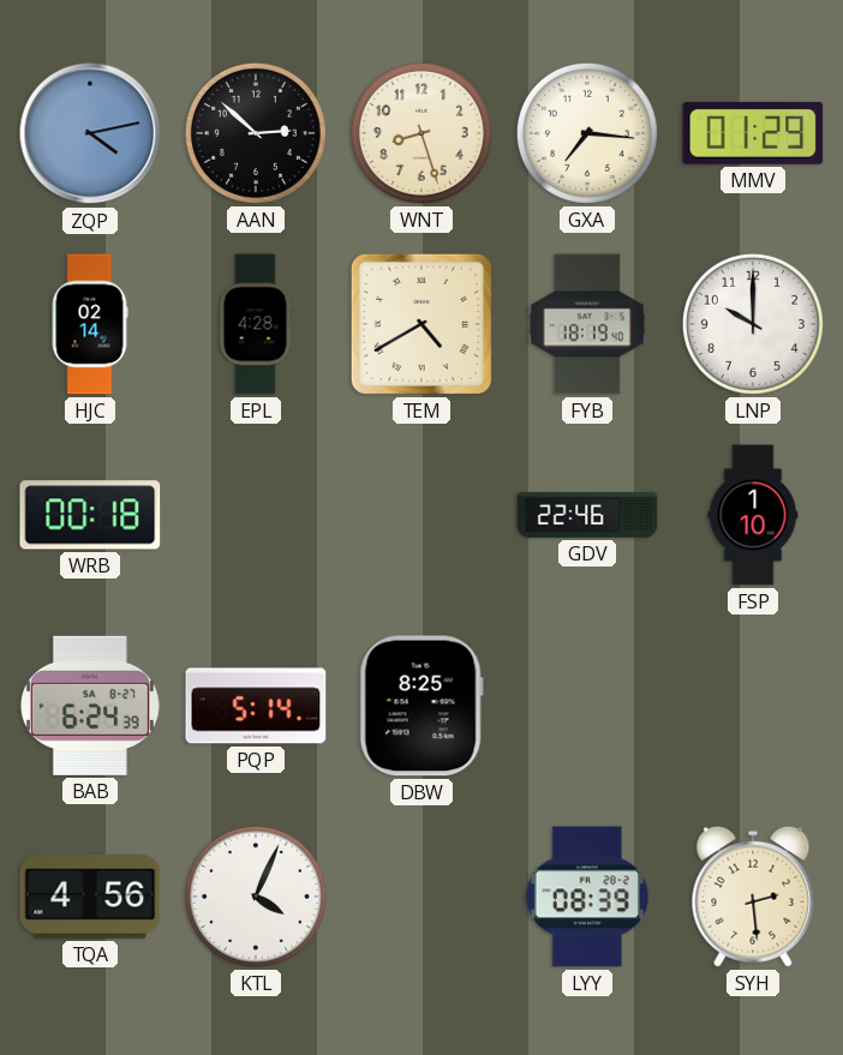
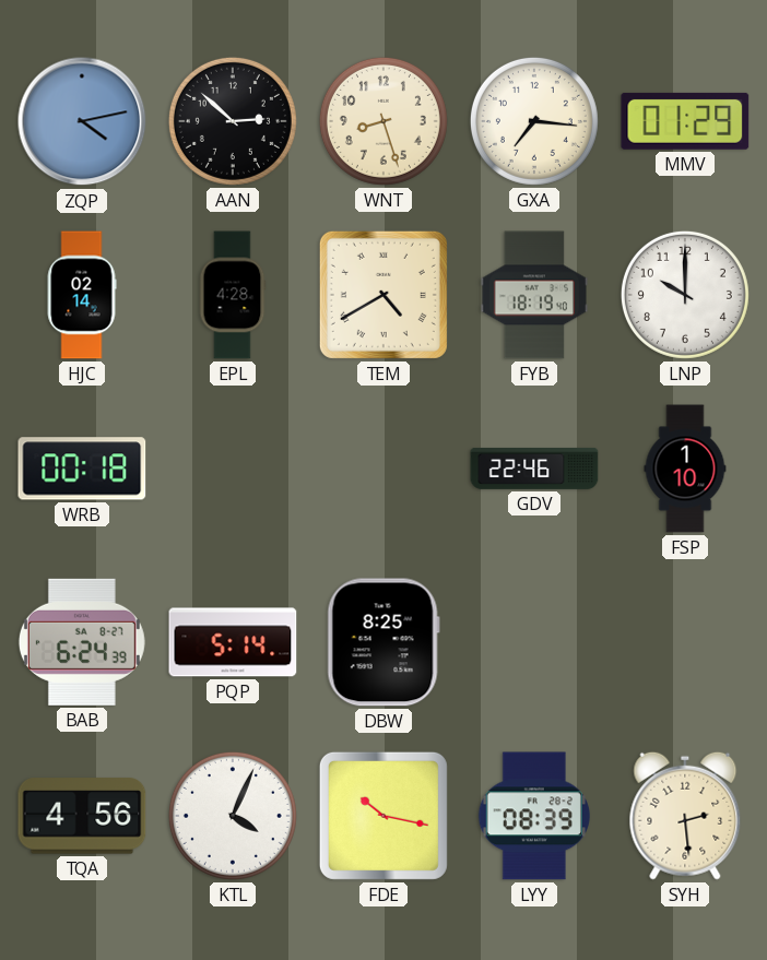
FDE: none -> 10:17 (383, 816)
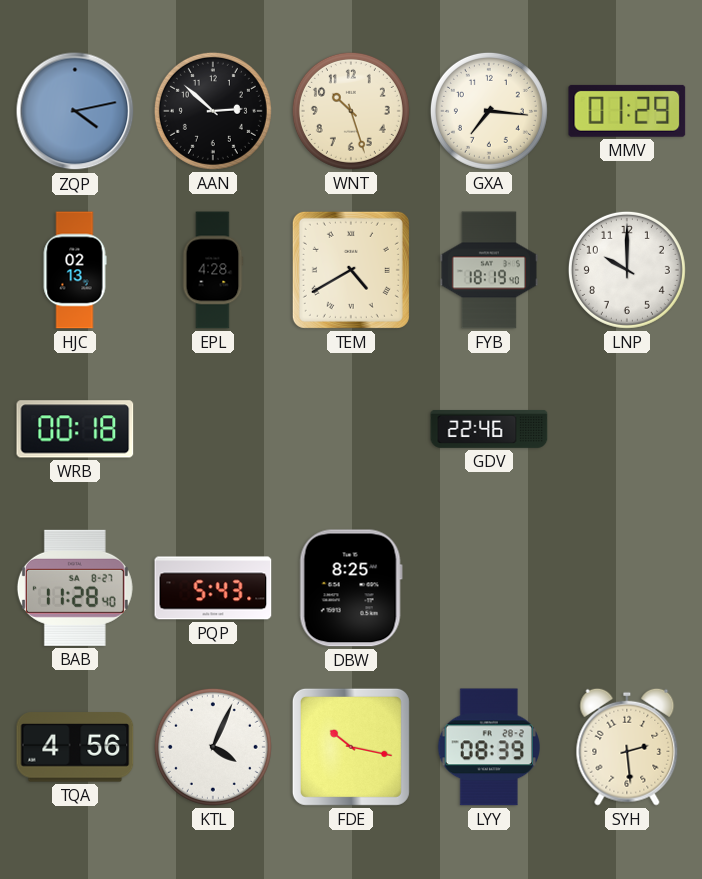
WNT: 8:27 -> 10:27 (351, 111)
HJC: 02:14 -> 02:13 (75, 270)
FSP: 1:10 -> none (685, 469)
BAB: 6:24 -> 11:28 (75, 588)
PQP: 5:14 -> 5:43 (213, 588)
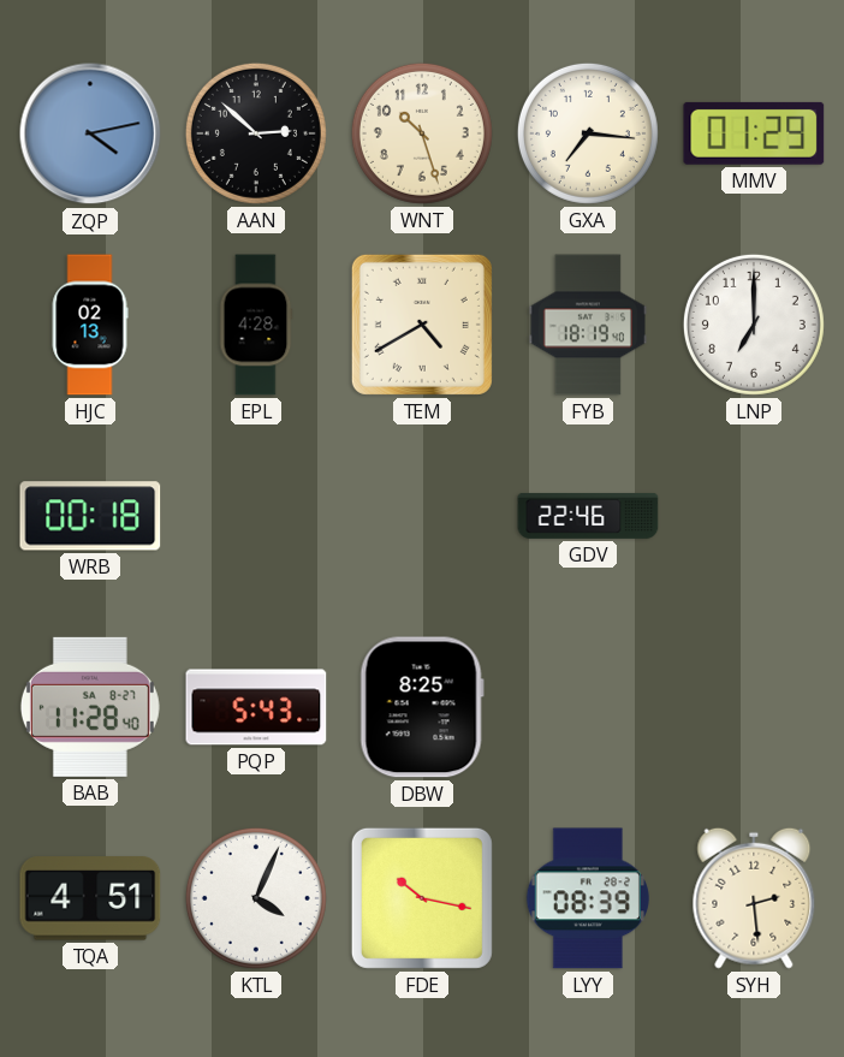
LNP: 10:00 -> 7:00 (754, 325)
TQA: 4:56 -> 4:51 (90, 898)
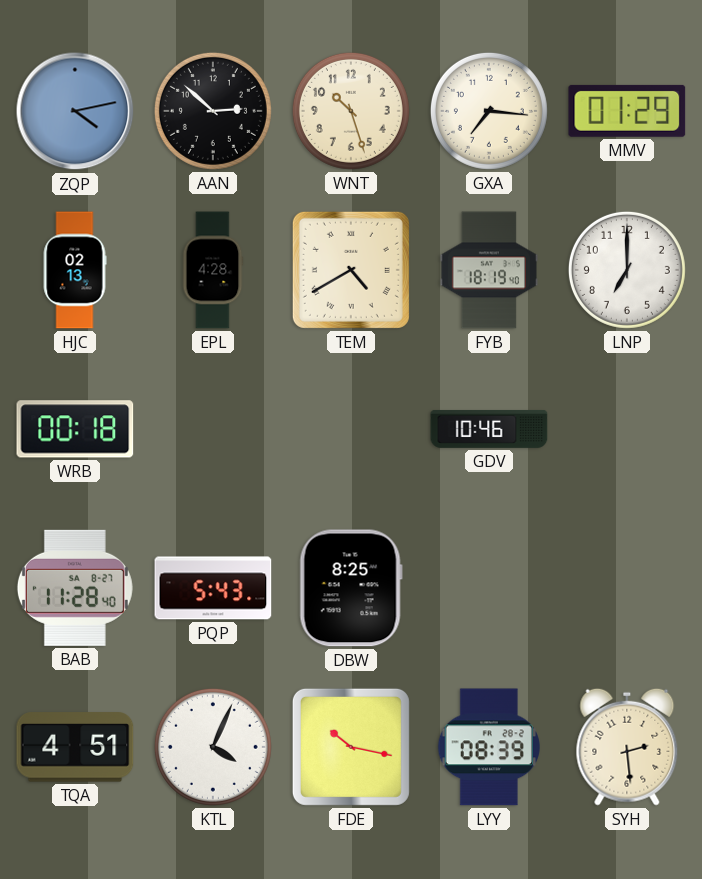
GDV: 22:46 -> 10:46 (489, 429)
